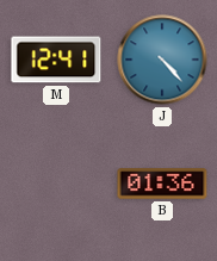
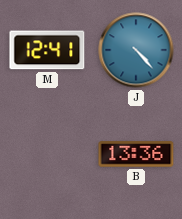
B: 01:36 -> 13:36 (136, 154)
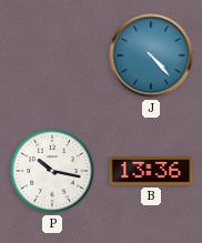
M: 12:41 -> none (47, 50)
P: none -> 10:17 (52, 171)
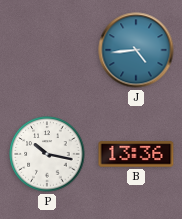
J: 4:23 -> 4:44 (136, 50)
